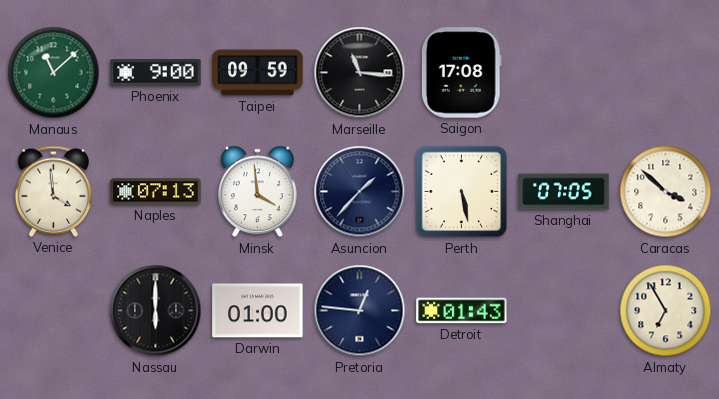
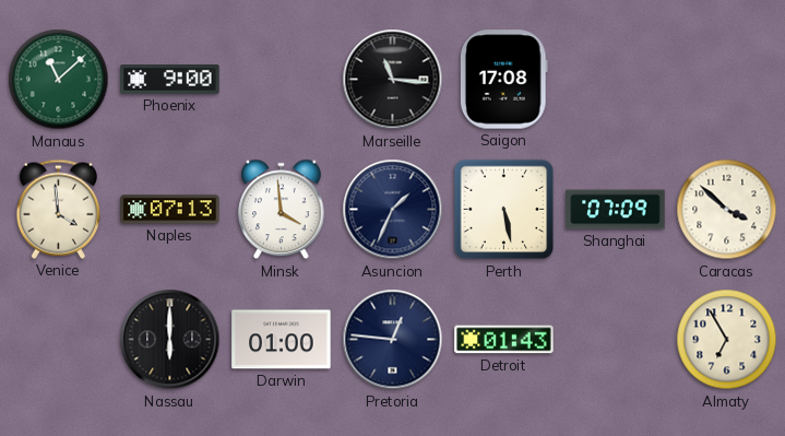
Taipei: 09:59 -> none (258, 73)
Asuncion: 1:37 -> 1:34 (393, 210)
Shanghai: 07:05 -> 07:09 (616, 210)
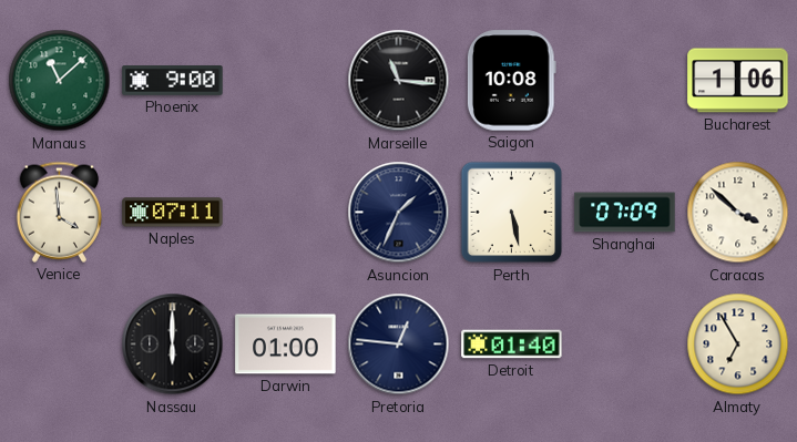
Saigon: 17:08 -> 10:08 (511, 81)
Bucharest: none -> 1:06 (738, 81)
Naples: 07:13 -> 07:11 (173, 213)
Minsk: 3:59 -> none (282, 210)
Detroit: 01:43 -> 01:40 (512, 345)
